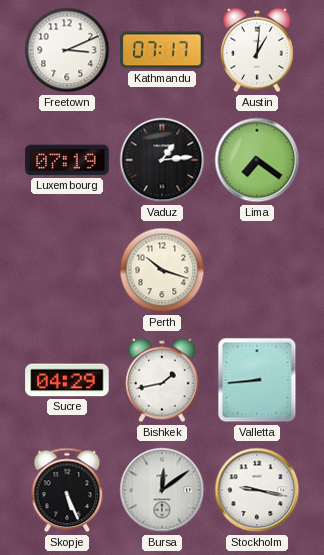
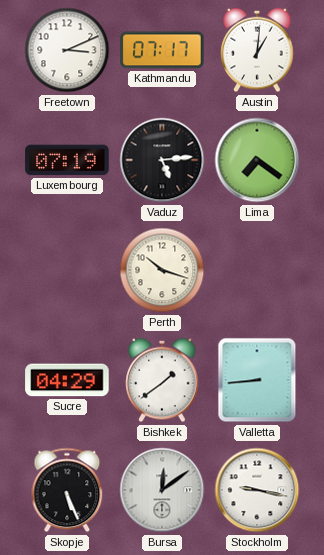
Vaduz: 1:14 -> 5:14 (162, 160)
Bishkek: 1:43 -> 1:39 (162, 380)
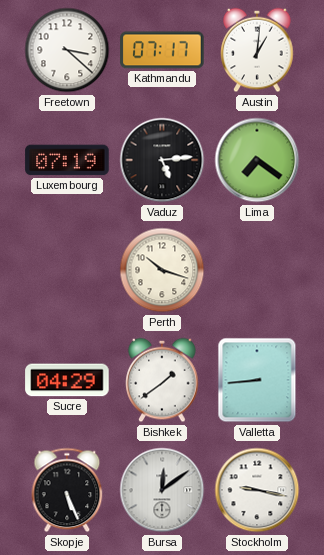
Freetown: 3:11 -> 3:22 (67, 50)
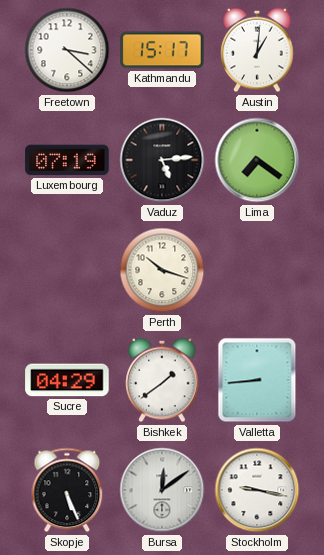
Kathmandu: 07:17 -> 15:17 (162, 50)
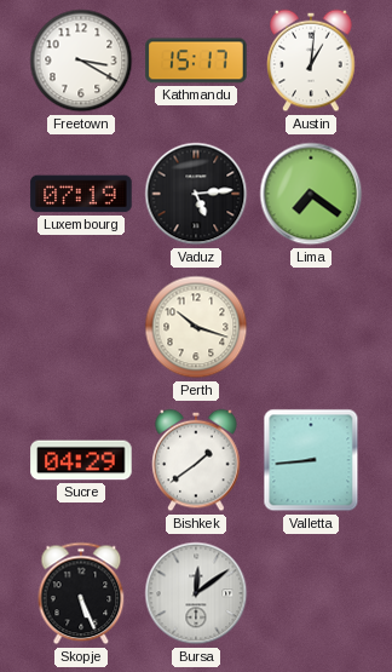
Freetown: 3:22 -> 3:20 (81, 61)
Stockholm: 9:17 -> none (257, 490)
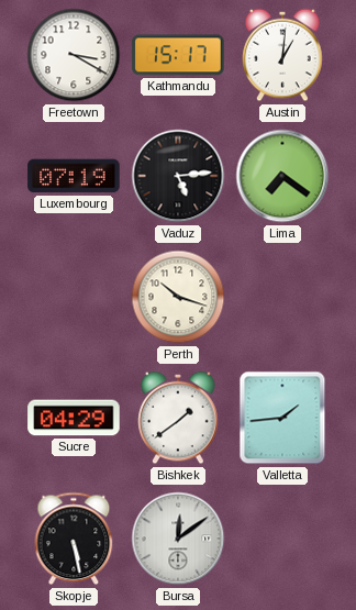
Valletta: 8:44 -> 1:44 (282, 418)
Skopje: 5:26 -> 5:28 (74, 539)
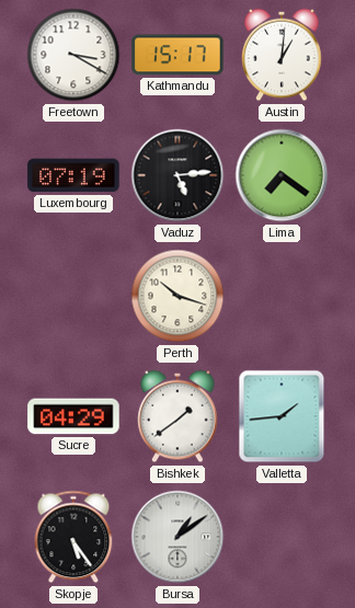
Skopje: 5:28 -> 5:24 (73, 537)
Bursa: 12:09 -> 1:09 (177, 537)
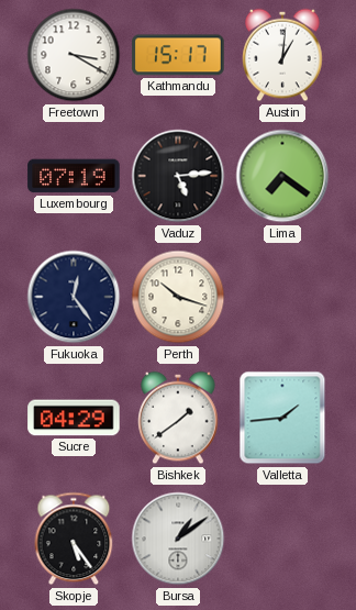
Fukuoka: none -> 12:24 (74, 297)
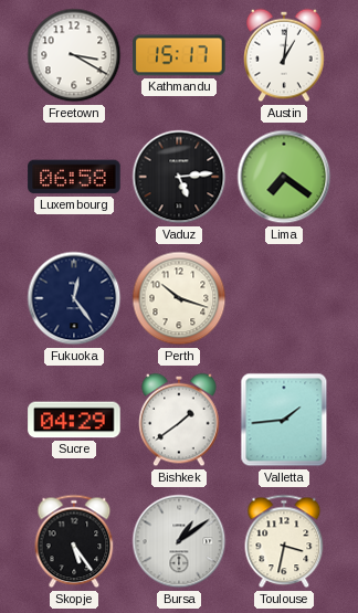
Luxembourg: 07:19 -> 06:58 (74, 177)
Toulouse: none -> 3:32 (284, 541)
